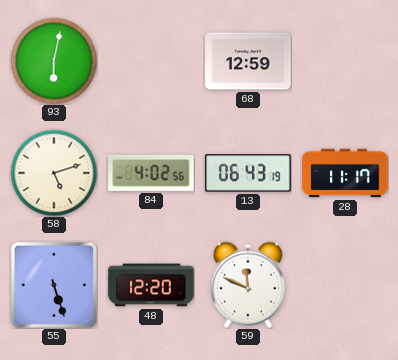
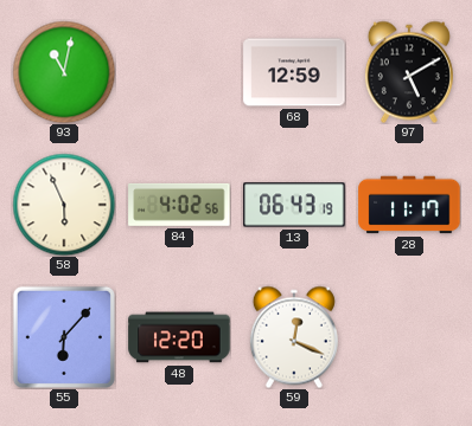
93: 6:02 -> 11:02 (64, 72)
97: none -> 5:10 (409, 72)
58: 5:12 -> 5:56 (64, 205)
55: 5:27 -> 6:07 (64, 337)
59: 11:49 -> 12:19 (294, 337)
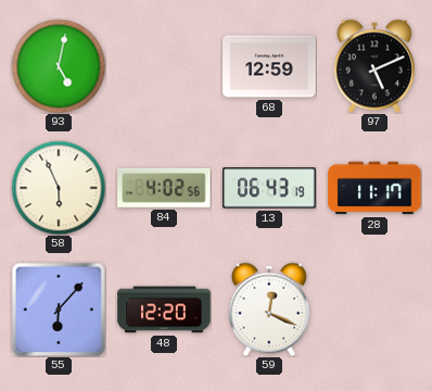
93: 11:02 -> 5:02 (59, 66)
97: 5:10 -> 5:11 (374, 66)
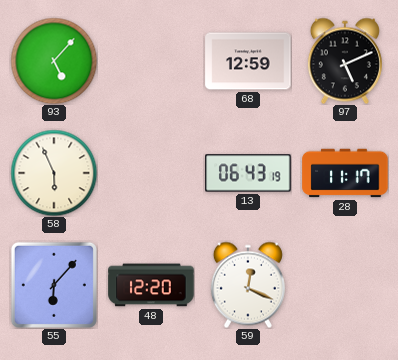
93: 5:02 -> 5:07 (54, 61)
84: 4:02 -> none (164, 188)
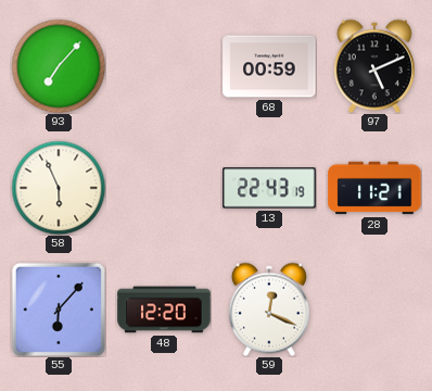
93: 5:07 -> 7:07 (59, 66)
68: 12:59 -> 00:59 (269, 66)
13: 06:43 -> 22:43 (269, 188)
28: 11:17 -> 11:21 (374, 188)
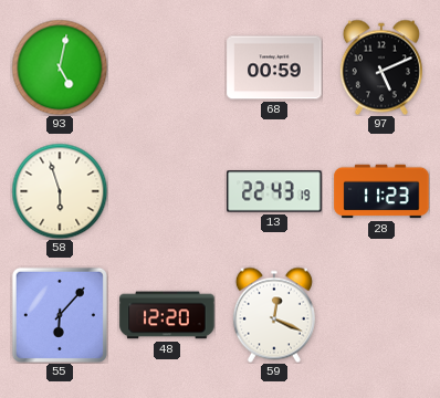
93: 7:07 -> 5:02 (60, 67)
58: 5:56 -> 5:57 (60, 191)
28: 11:21 -> 11:23 (381, 191)
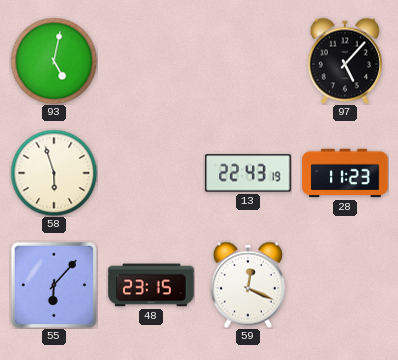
68: 00:59 -> none (274, 67)
97: 5:11 -> 5:07 (345, 61)
48: 12:20 -> 23:15 (151, 285)
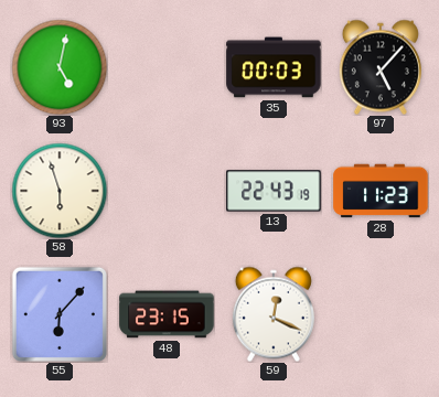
35: none -> 00:03 (274, 67)
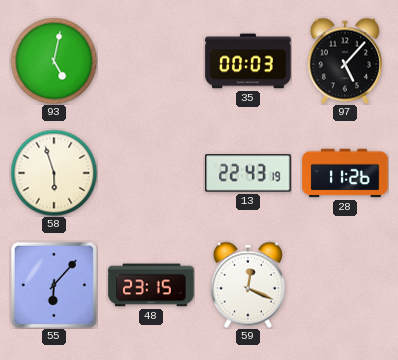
28: 11:23 -> 11:26 (345, 173)
